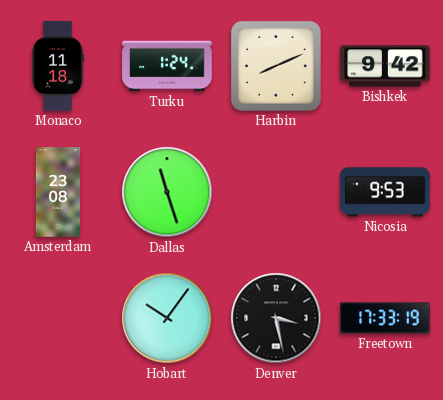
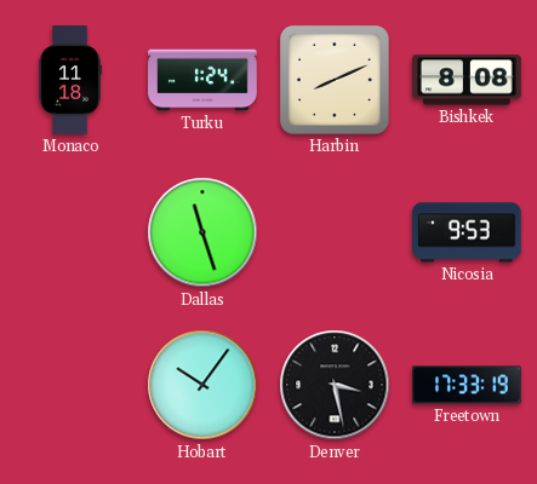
Bishkek: 9:42 -> 8:08 (467, 80)
Amsterdam: 23:08 -> none (57, 192)
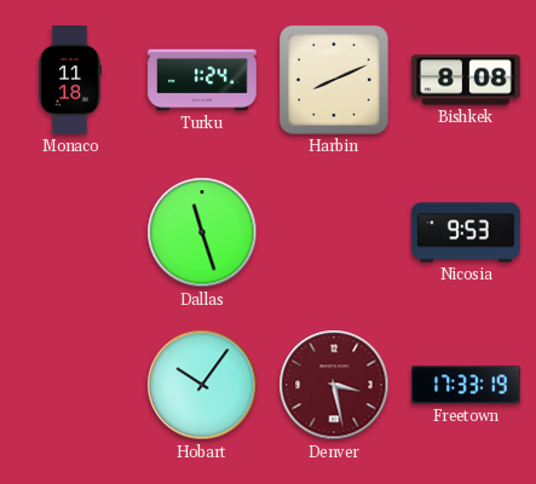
Denver dial: black -> burgundy (334, 385)
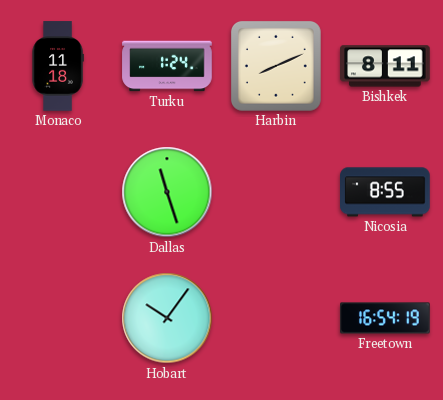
Bishkek: 8:08 -> 8:11 (385, 66)
Nicosia: 9:53 -> 8:55 (385, 192)
Denver: 3:28 -> none (334, 385)
Freetown: 17:33 -> 16:54 (385, 318)
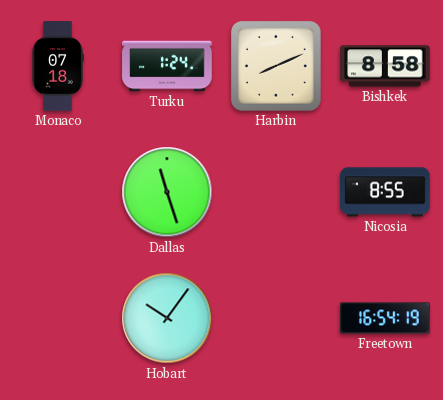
Monaco: 11:18 -> 07:18 (58, 66)
Bishkek: 8:11 -> 8:58 (385, 66)
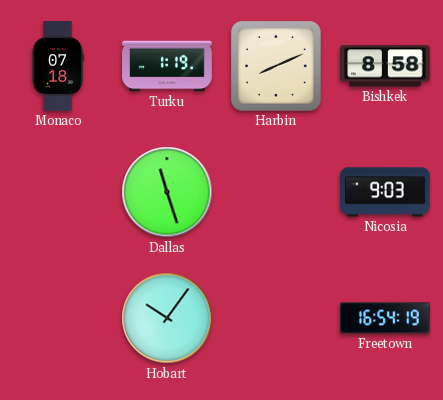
Turku: 1:24 -> 1:19 (167, 66)
Nicosia: 8:55 -> 9:03 (385, 192)
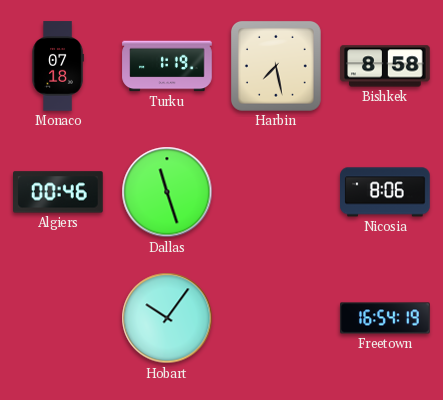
Harbin: 8:11 -> 7:28 (276, 66)
Algiers: none -> 00:46 (59, 192)
Nicosia: 9:03 -> 8:06 (385, 192)
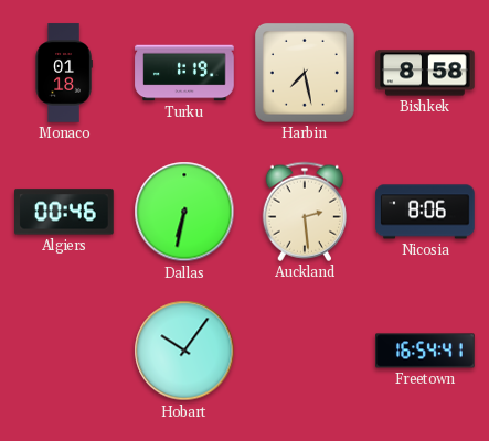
Monaco: 07:18 -> 01:18 (64, 73)
Dallas: 11:27 -> 6:32 (184, 212)
Auckland: none -> 2:29 (304, 212)
Freetown: 16:54:19 -> 16:54:41 (425, 351)
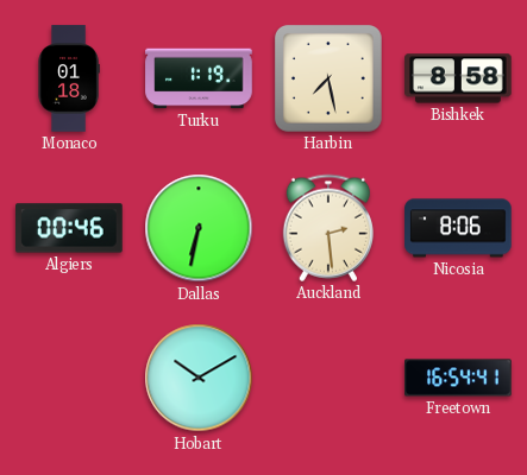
Hobart: 10:06 -> 10:10 (199, 378)
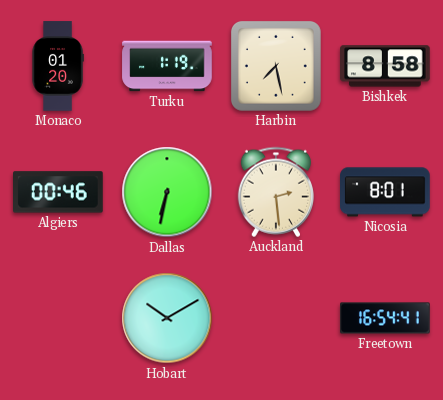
Monaco: 01:18 -> 01:20 (58, 66)
Nicosia: 8:06 -> 8:01 (385, 192)
